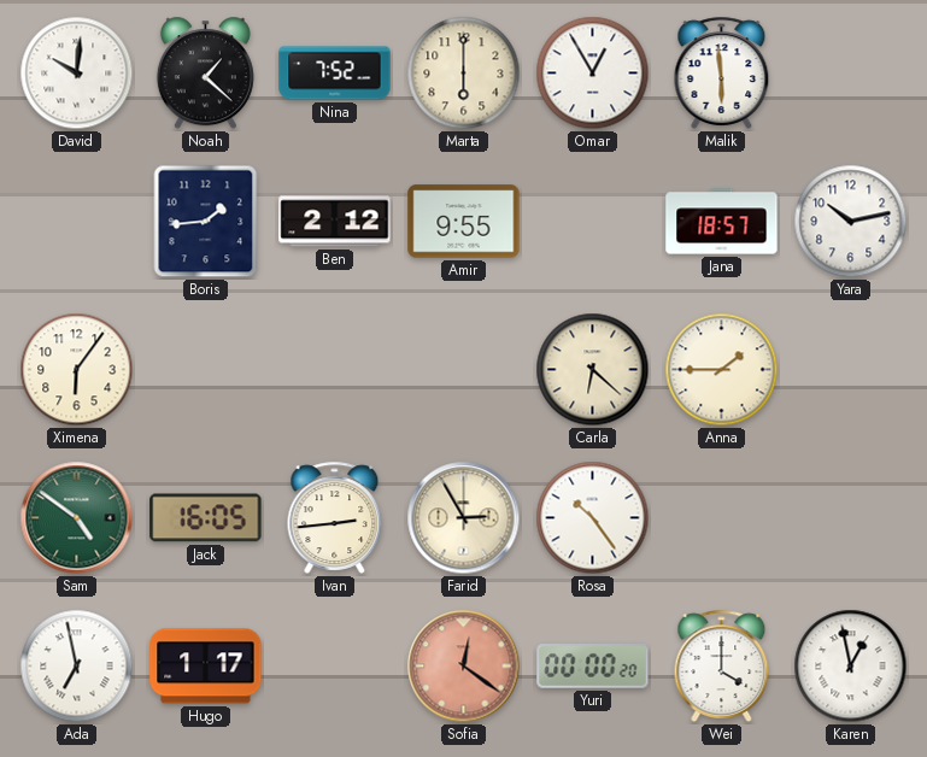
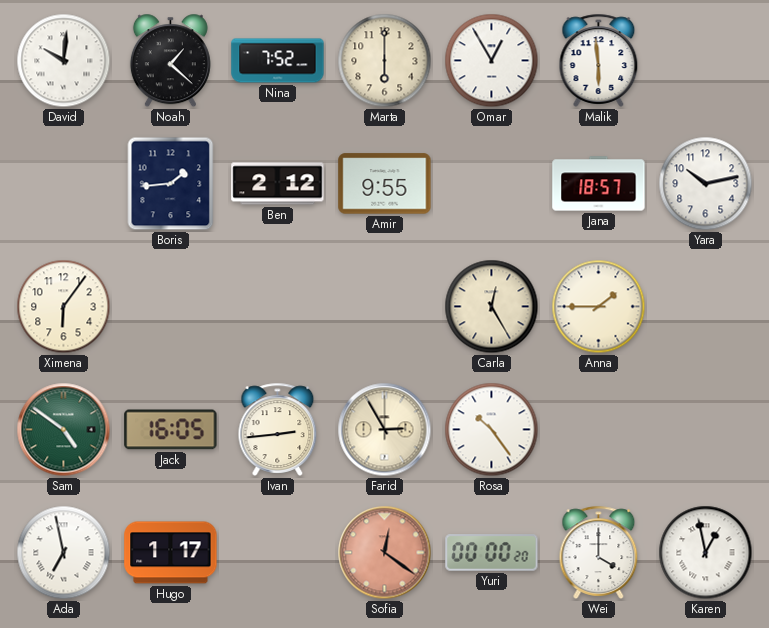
Carla: 6:22 -> 12:25 (492, 307)
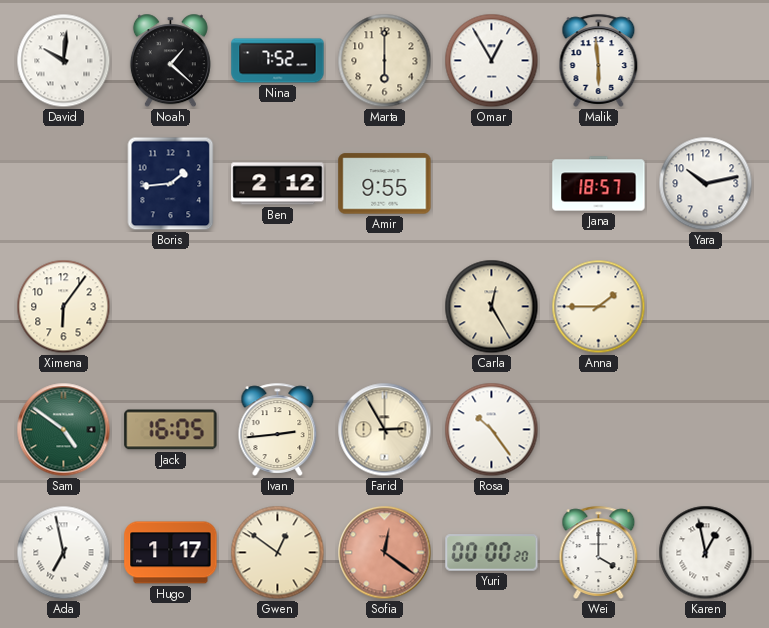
Gwen: none -> 12:51 (278, 553)
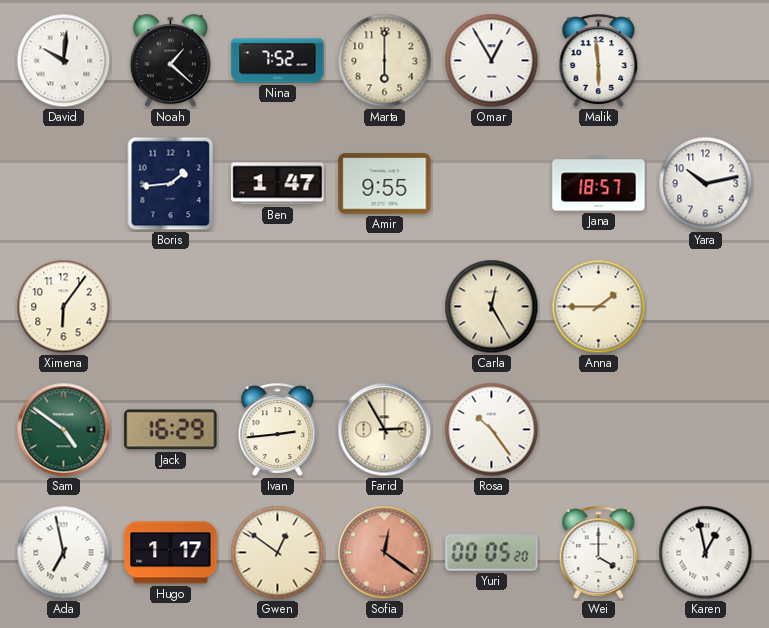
Ben: 2:12 -> 1:47 (278, 184)
Jack: 16:05 -> 16:29 (171, 430)
Yuri: 00:00 -> 00:05 (492, 553)
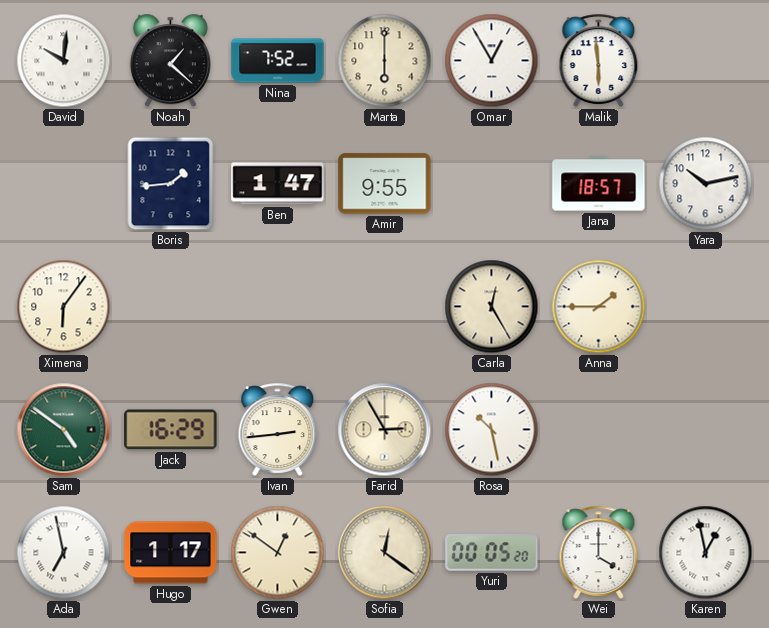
Rosa: 10:24 -> 10:28 (492, 430)
Sofia dial: salmon -> cream (385, 553)
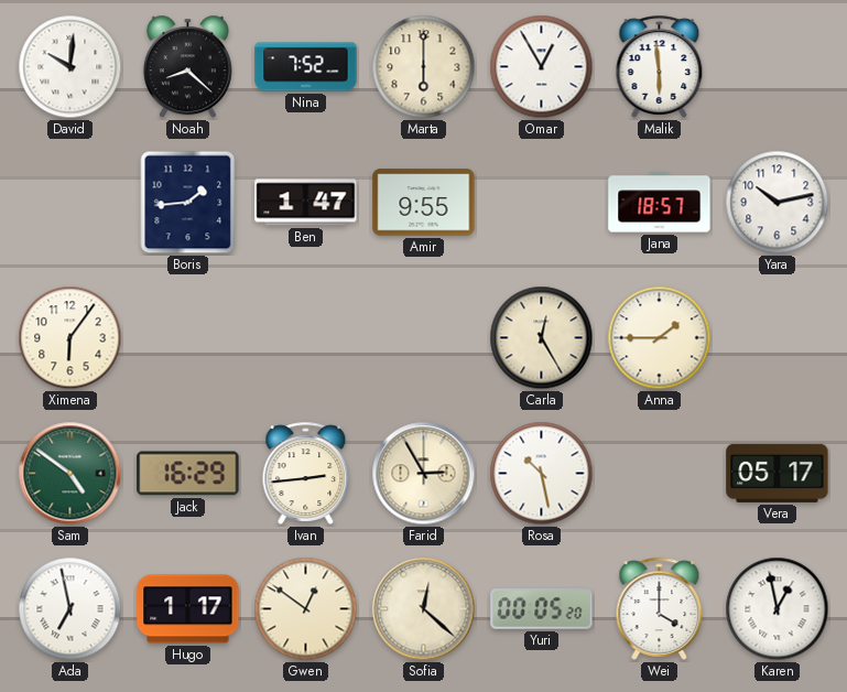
Noah: 1:22 -> 8:22 (187, 67)
Vera: none -> 05:17 (778, 473)
Sofia: 12:21 -> 12:22 (424, 609)
